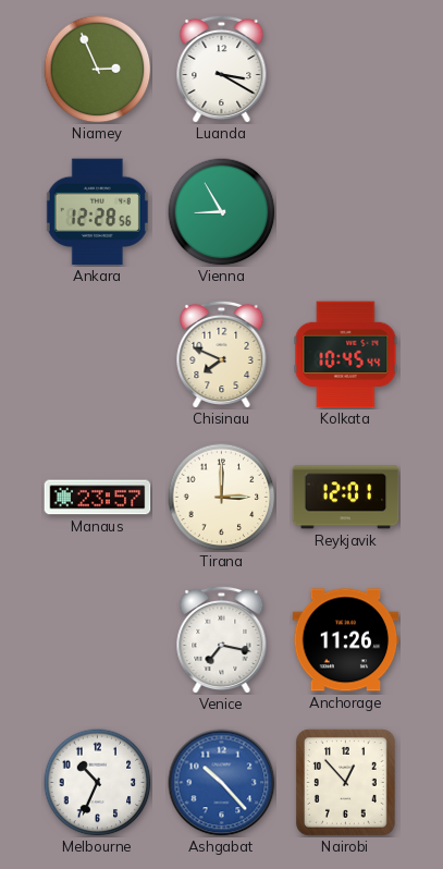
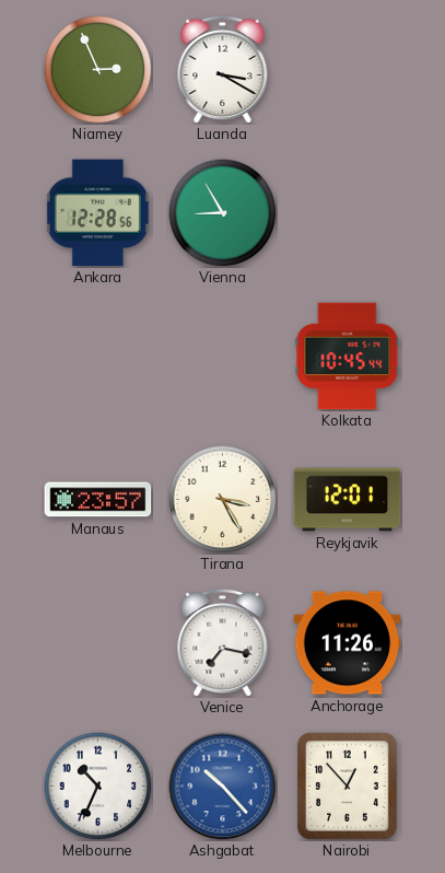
Chisinau: 7:49 -> none (222, 354)
Tirana: 3:00 -> 3:25 (223, 500)
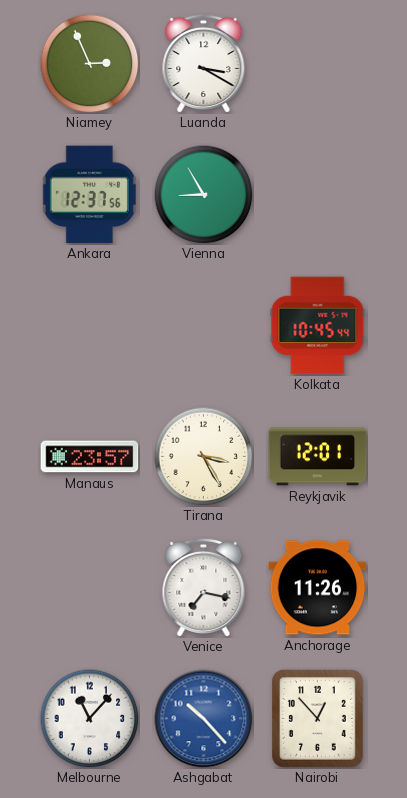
Ankara: 12:28 -> 12:37 (89, 195)
Melbourne: 10:34 -> 11:07 (90, 719)
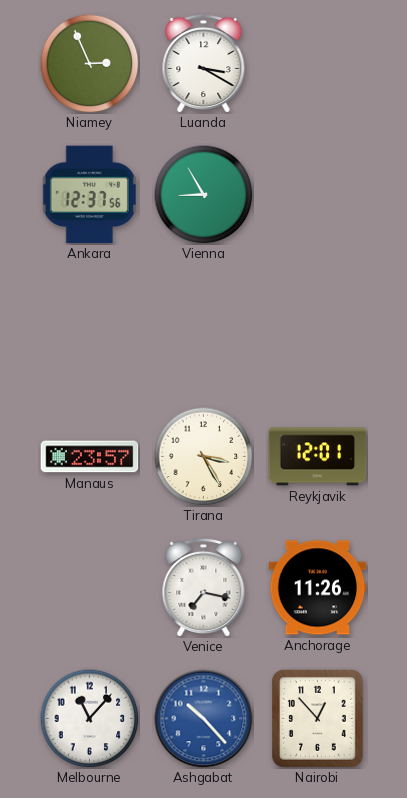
Kolkata: 10:45 -> none (318, 326)
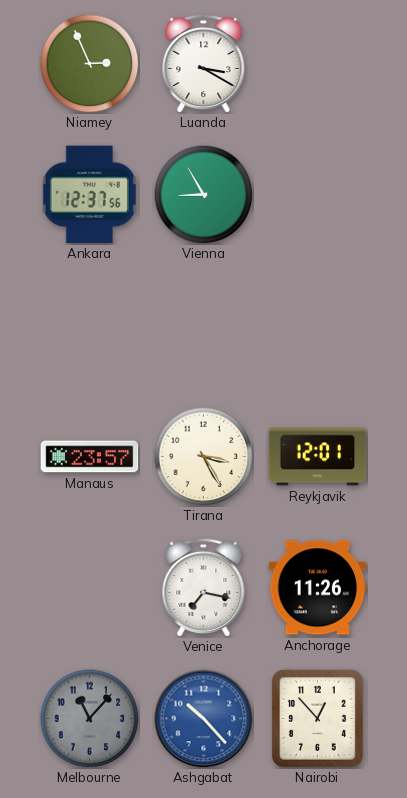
Melbourne dial: white -> grey (90, 719)
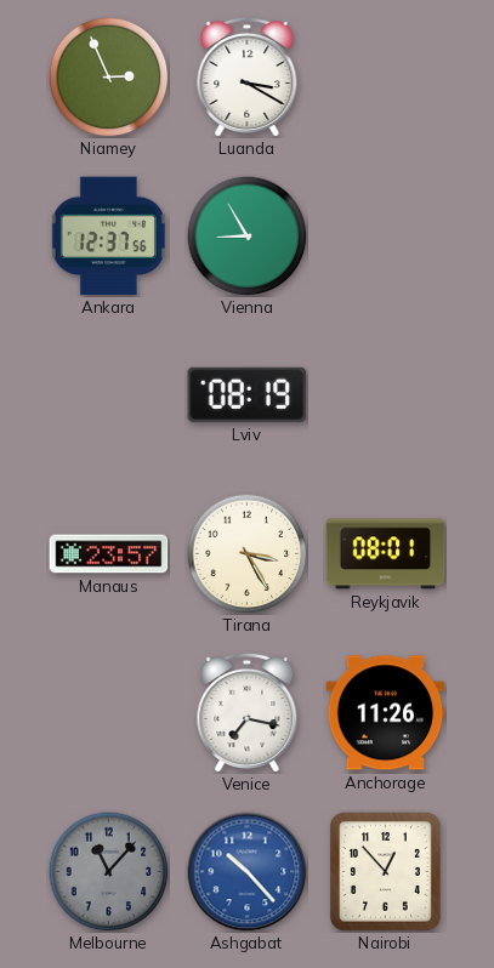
Lviv: none -> 08:19 (248, 394)
Reykjavik: 12:01 -> 08:01 (386, 554)
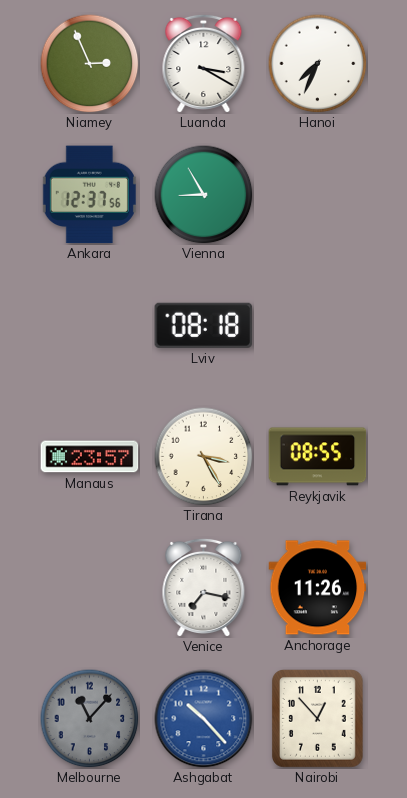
Hanoi: none -> 7:34 (318, 64)
Lviv: 08:19 -> 08:18 (204, 325)
Reykjavik: 08:01 -> 08:55 (318, 457)
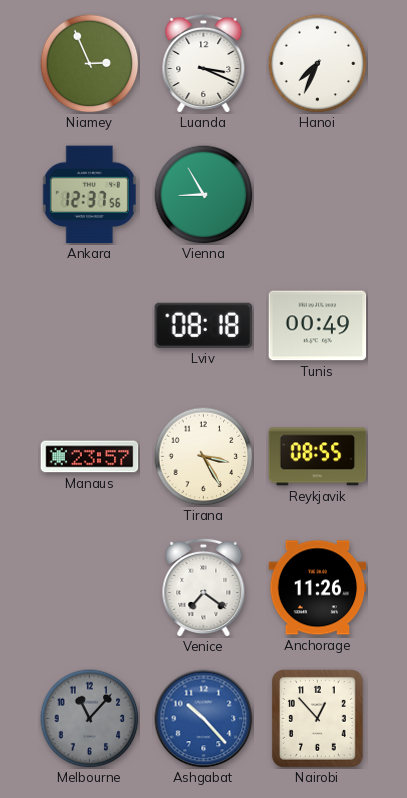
Luanda: 3:20 -> 3:19 (204, 63)
Tunis: none -> 00:49 (318, 326)
Venice: 7:17 -> 7:21 (204, 587)
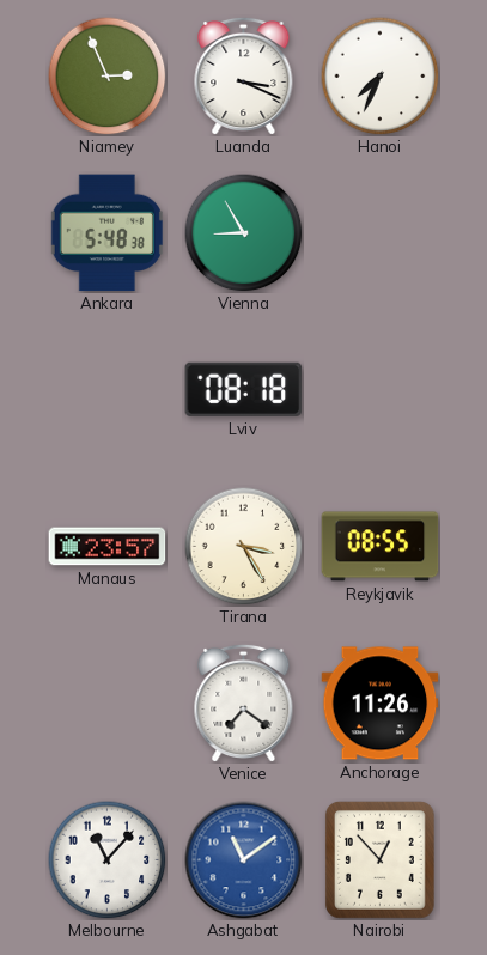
Ankara: 12:37 -> 5:48 (106, 233)
Tunis: 00:49 -> none (318, 326)
Melbourne dial: grey -> white (108, 860)
Ashgabat: 10:23 -> 11:09 (244, 860)
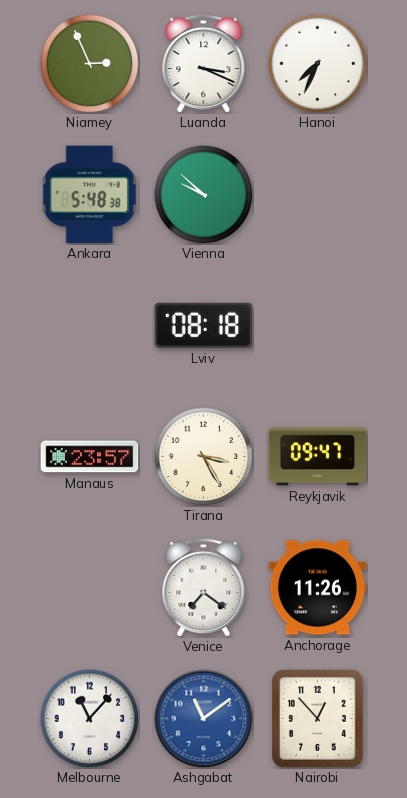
Vienna: 8:55 -> 9:52 (204, 195)
Reykjavik: 08:55 -> 09:47 (318, 457)
